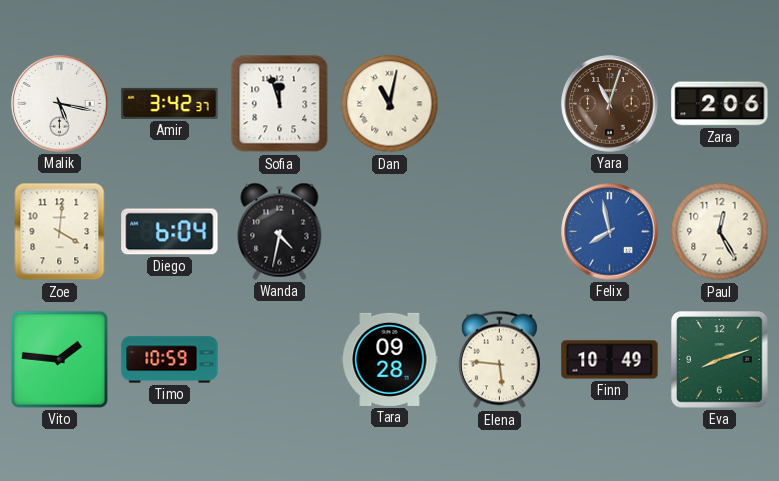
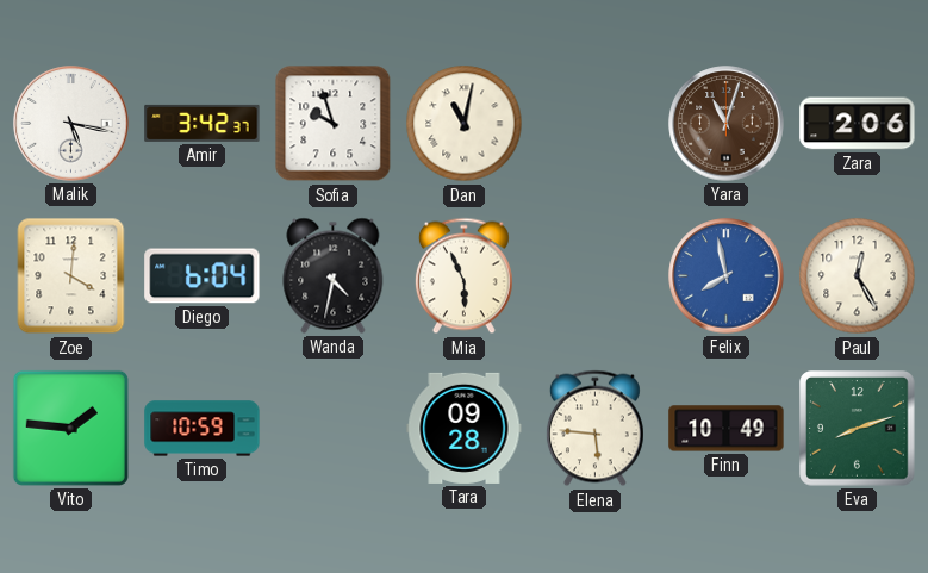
Sofia: 11:57 -> 9:57 (334, 124)
Mia: none -> 5:56 (463, 276)
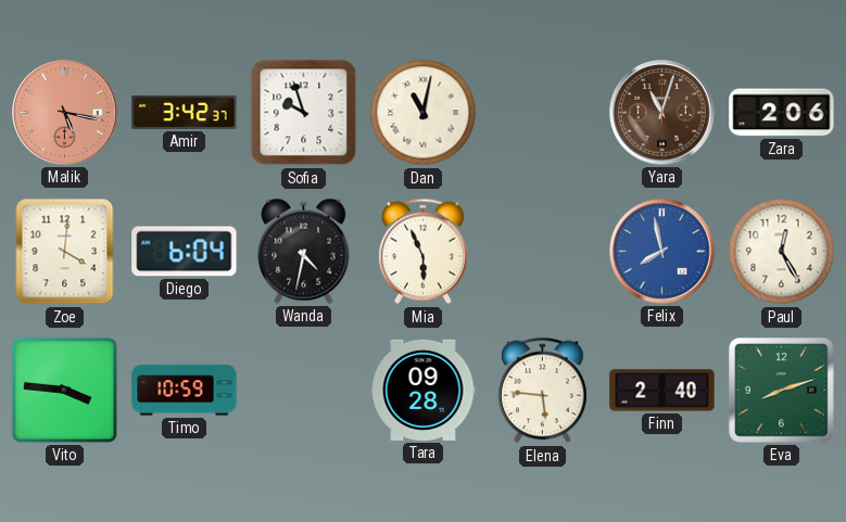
Malik dial: white -> salmon (65, 113)
Vito: 1:46 -> 3:46 (64, 390)
Finn: 10:49 -> 2:40 (662, 391)
